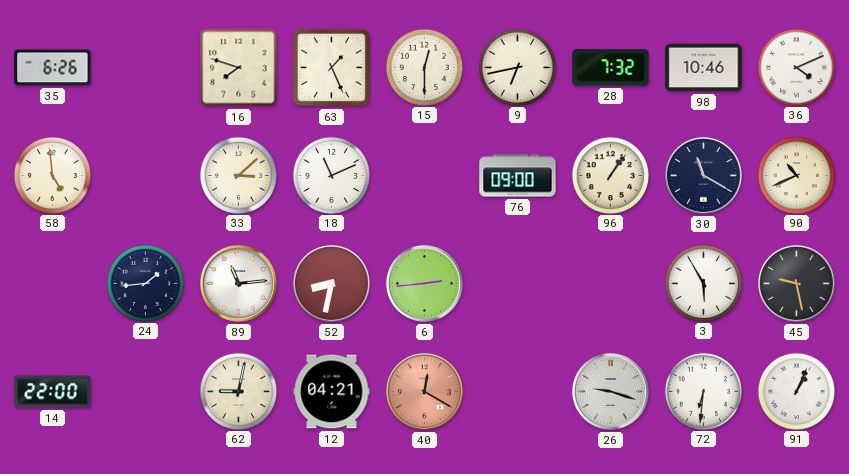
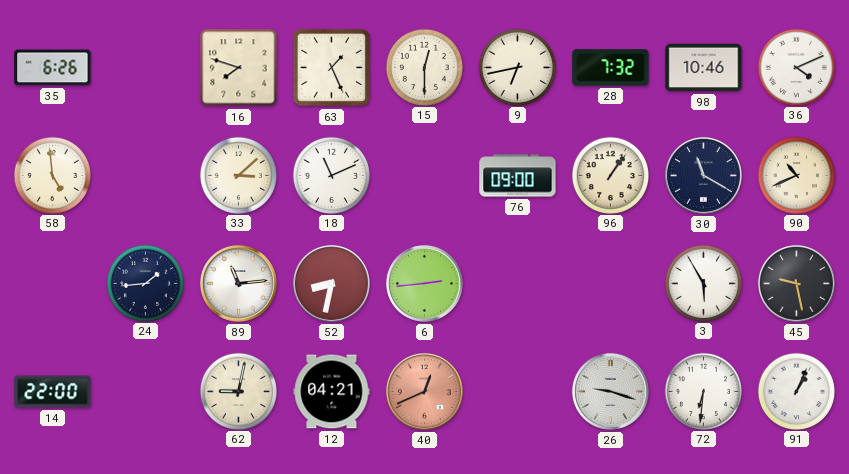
40: 12:20 -> 12:41 (424, 391)
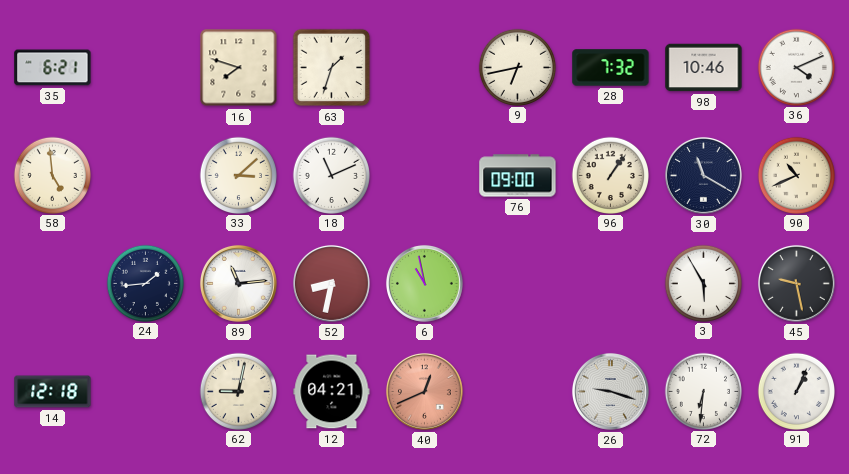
35: 6:26 -> 6:21 (53, 68)
63: 1:26 -> 1:33 (332, 68)
15: 12:30 -> none (424, 67)
6: 2:44 -> 10:58 (424, 283)
14: 22:00 -> 12:18 (53, 392)
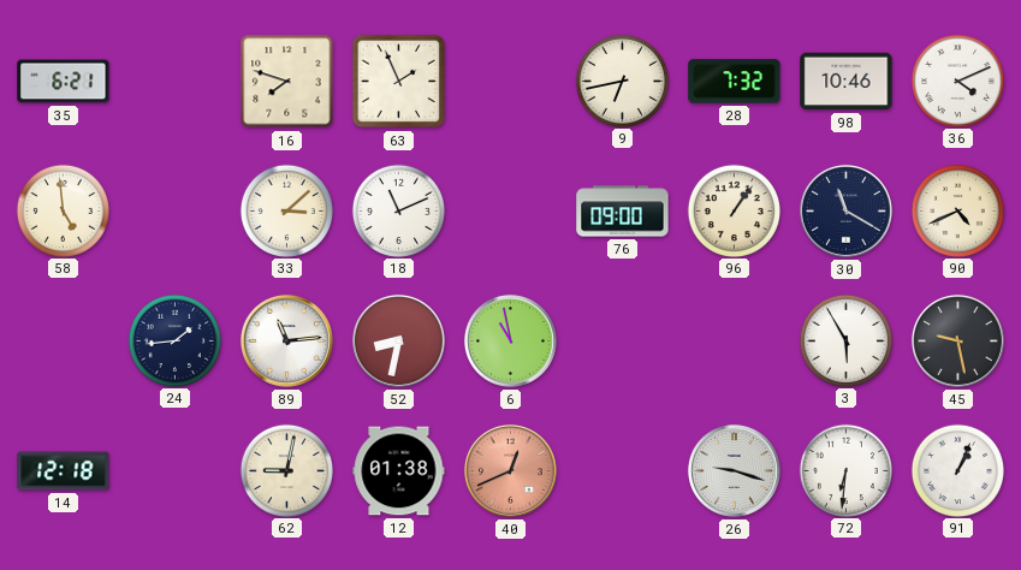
63: 1:33 -> 1:56 (399, 82)
90: 10:41 -> 4:41 (957, 210)
12: 04:21 -> 01:38 (399, 471)
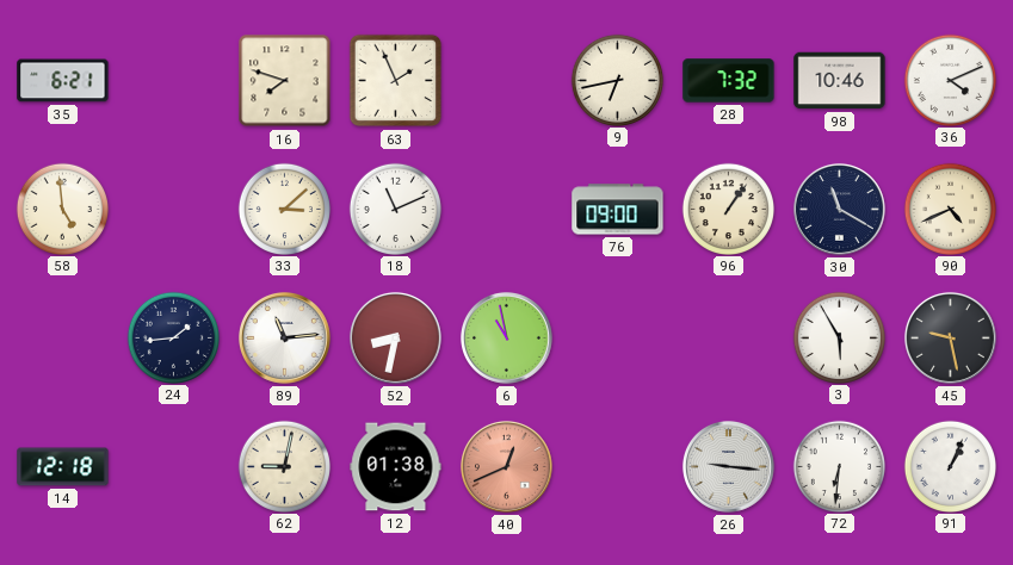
26: 9:18 -> 9:16 (728, 466)
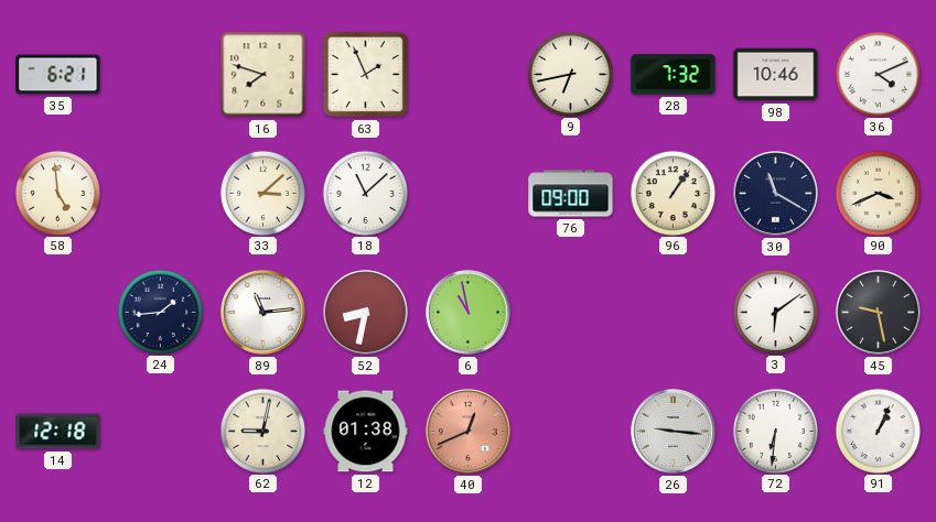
18: 11:11 -> 11:08 (365, 193)
90: 4:41 -> 3:41 (878, 193)
3: 5:55 -> 6:09 (775, 312)
